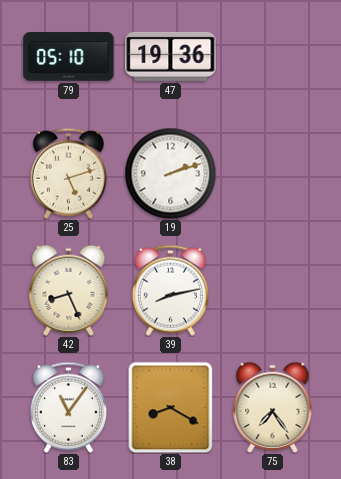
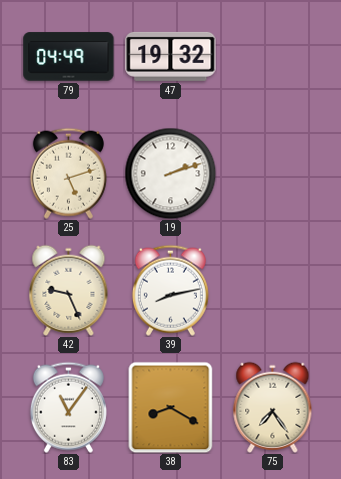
79: 05:10 -> 04:49 (69, 57)
47: 19:36 -> 19:32 (171, 56)
42: 8:26 -> 9:26 (69, 290)
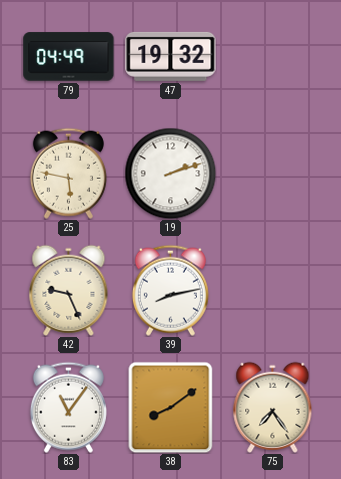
25: 5:12 -> 5:47 (68, 173)
38: 8:20 -> 8:09 (171, 407)
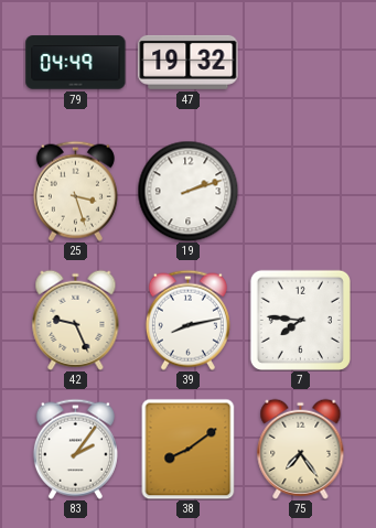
25: 5:47 -> 3:27 (75, 191)
7: none -> 7:46 (300, 320)
83: 11:06 -> 2:06 (75, 449)
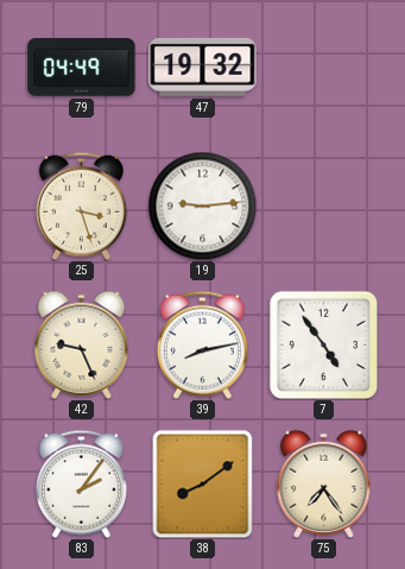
19: 2:12 -> 9:14 (202, 206)
7: 7:46 -> 4:54 (323, 344)
